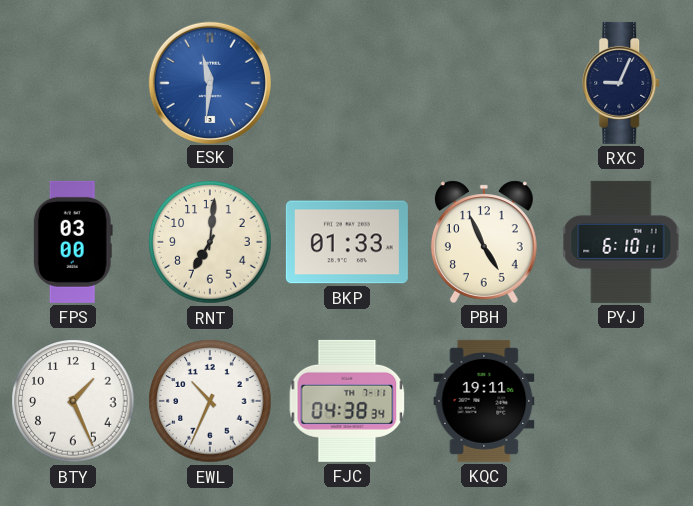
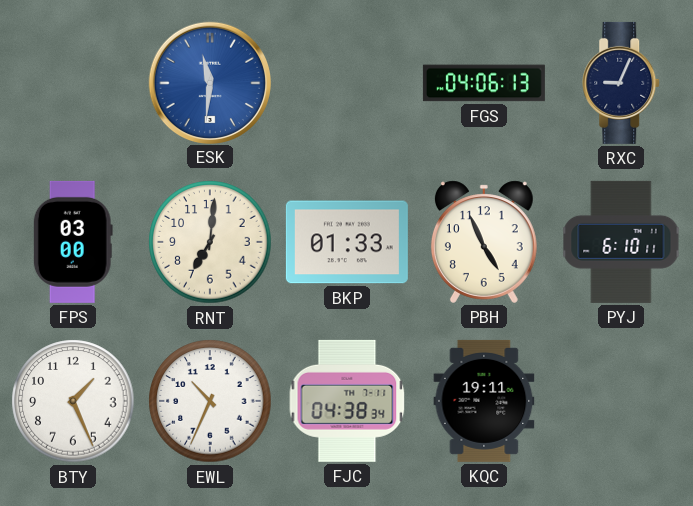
FGS: none -> 04:06 (484, 83)
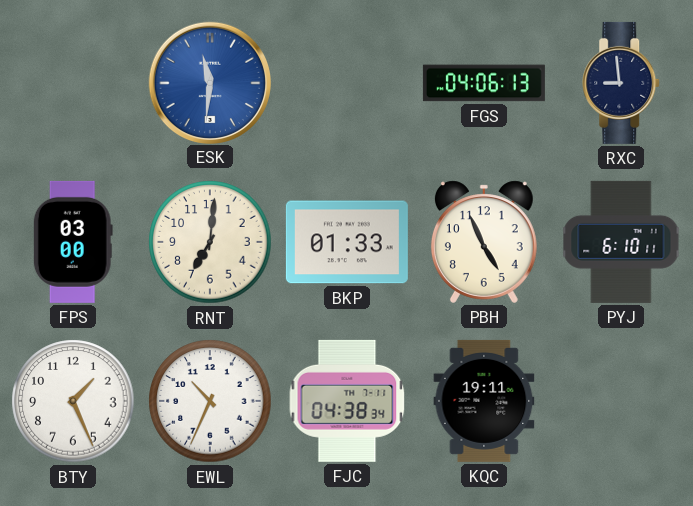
RXC: 9:04 -> 8:59 (622, 83)
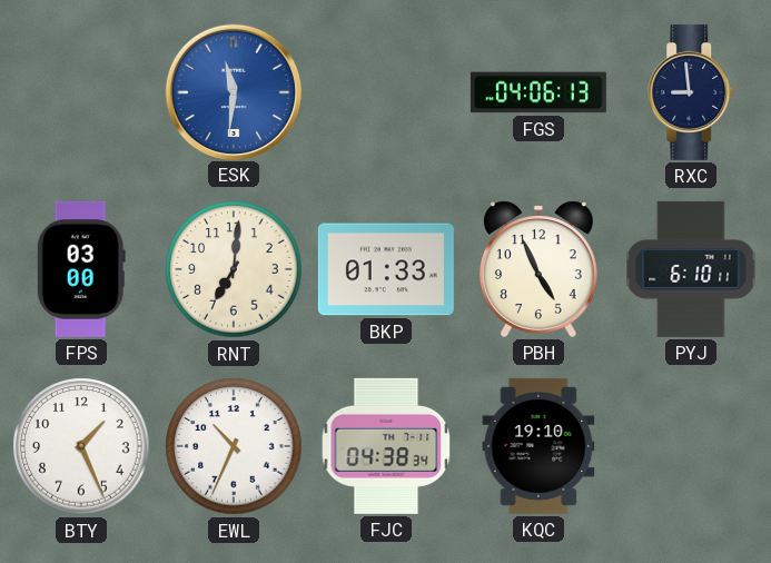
KQC: 19:11 -> 19:10 (538, 446)
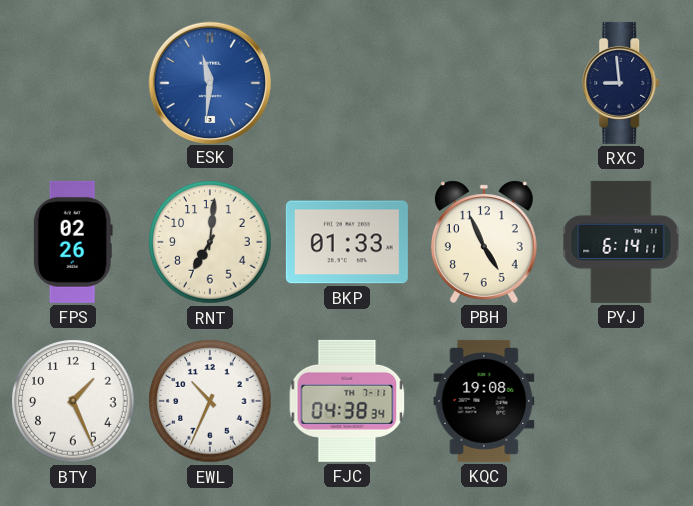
FGS: 04:06 -> none (538, 92)
FPS: 03:00 -> 02:26 (73, 242)
PYJ: 6:10 -> 6:14 (621, 242)
KQC: 19:10 -> 19:08 (484, 401)
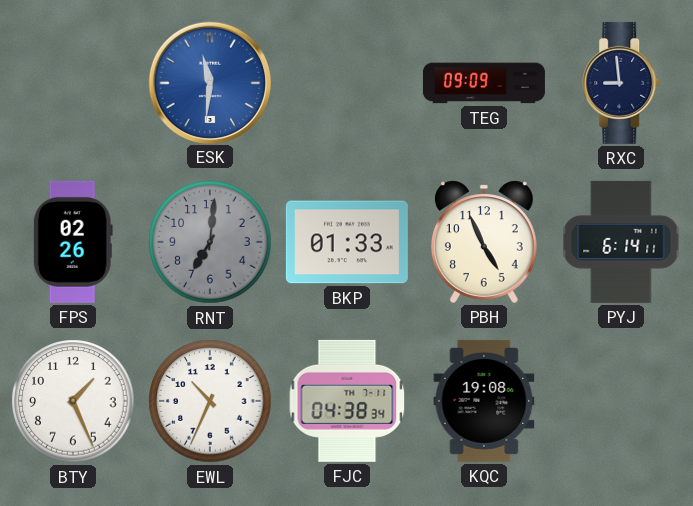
TEG: none -> 09:09 (484, 83)
RNT dial: cream -> grey (210, 242)
